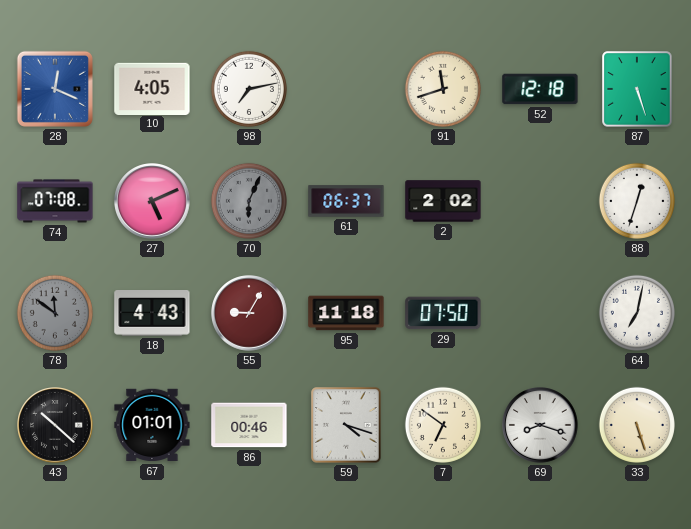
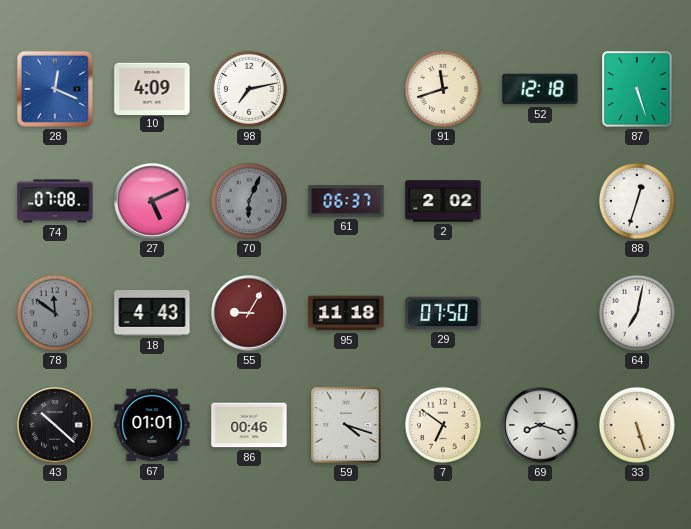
10: 4:05 -> 4:09 (152, 88)
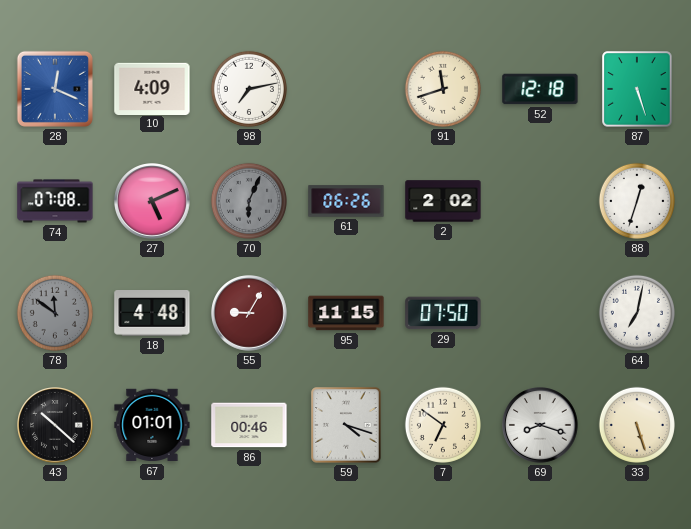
61: 06:37 -> 06:26 (346, 201)
18: 4:43 -> 4:48 (152, 314)
95: 11:18 -> 11:15 (346, 313)
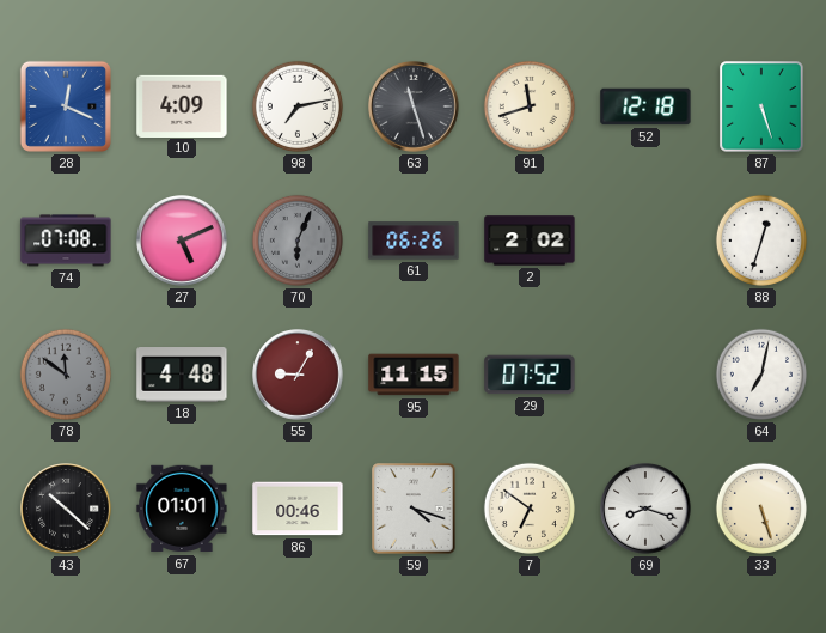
63: none -> 11:27 (414, 106)
29: 07:50 -> 07:52 (530, 375)
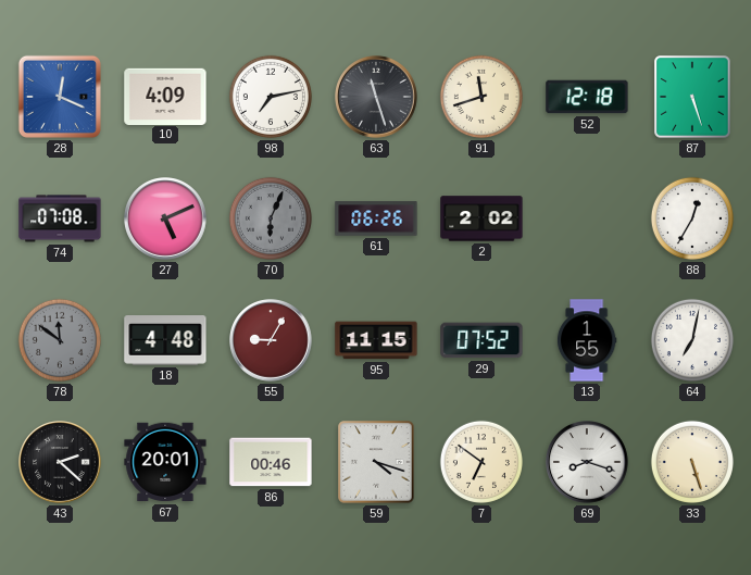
88: 12:33 -> 12:35 (692, 218)
13: none -> 1:55 (587, 340)
43: 10:22 -> 2:22 (60, 462)
67: 01:01 -> 20:01 (165, 462)
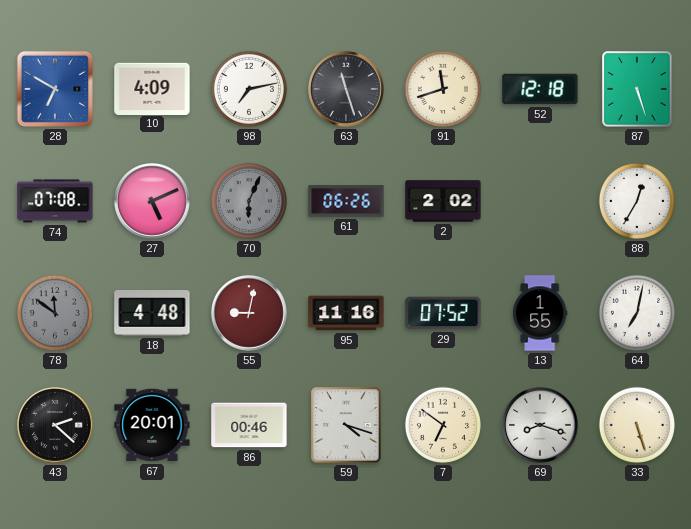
28: 12:19 -> 6:50 (55, 89)
55: 9:05 -> 9:02 (249, 313)
95: 11:15 -> 11:16 (346, 313)
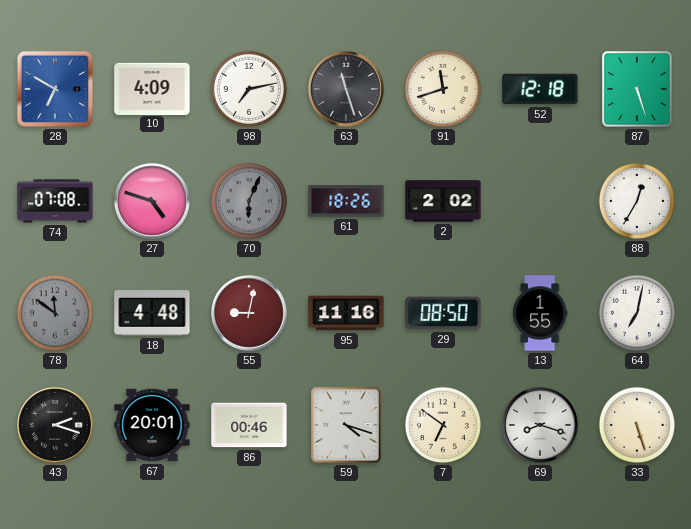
27: 5:11 -> 4:48 (152, 201)
61: 06:26 -> 18:26 (346, 201)
29: 07:52 -> 08:50 (443, 313)
43: 2:22 -> 2:18 (55, 425)
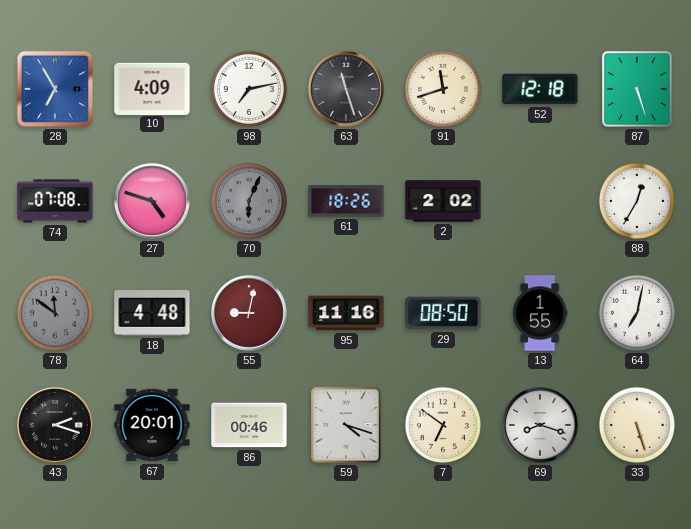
28: 6:50 -> 6:55 (55, 89)
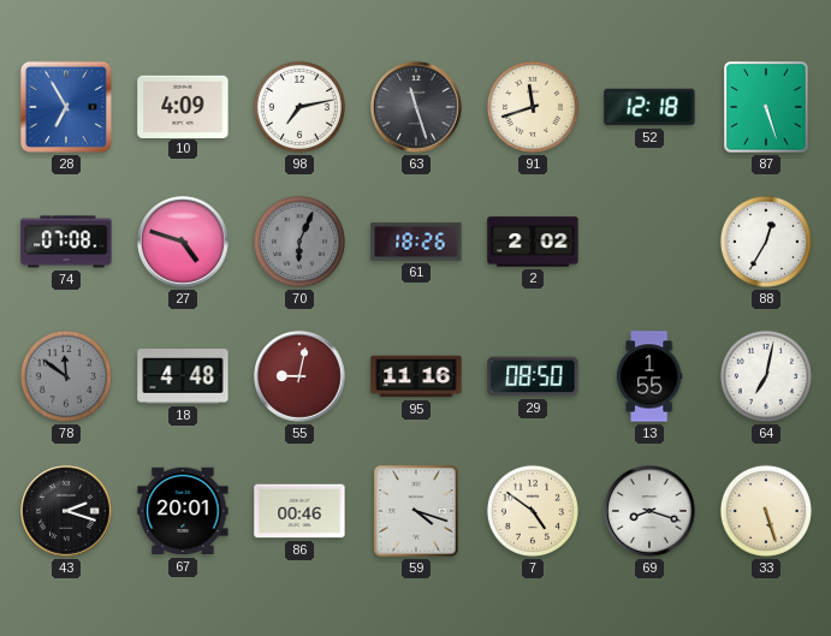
7: 6:51 -> 4:51 (533, 511)
